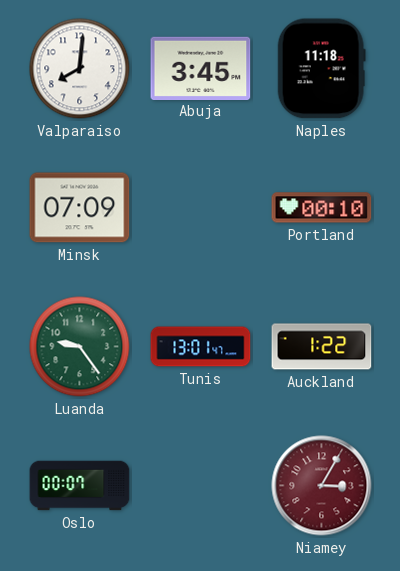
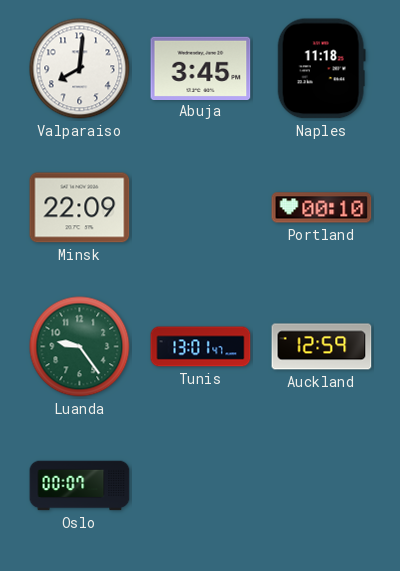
Minsk: 07:09 -> 22:09 (80, 208)
Auckland: 1:22 -> 12:59 (322, 347)
Niamey: 3:05 -> none (322, 486)
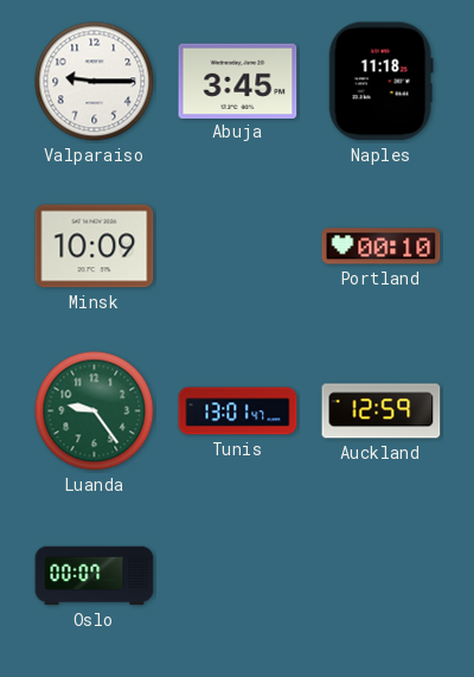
Valparaiso: 8:01 -> 9:15 (95, 82)
Minsk: 22:09 -> 10:09 (95, 247)
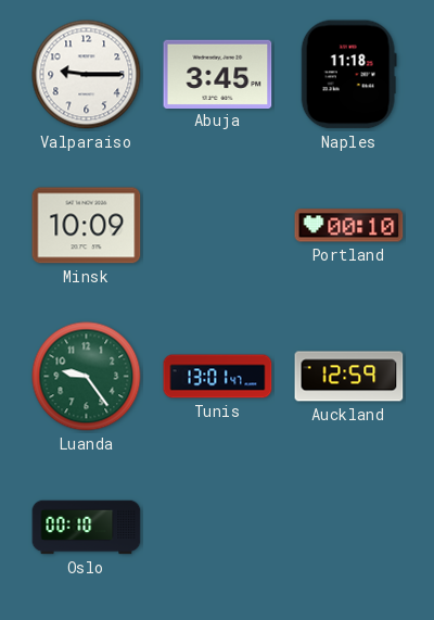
Oslo: 00:07 -> 00:10 (87, 528)
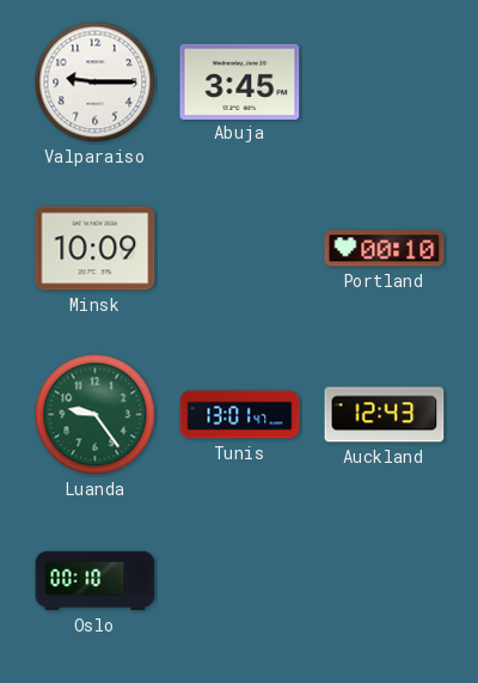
Naples: 11:18 -> none (348, 75)
Auckland: 12:59 -> 12:43 (385, 415)
